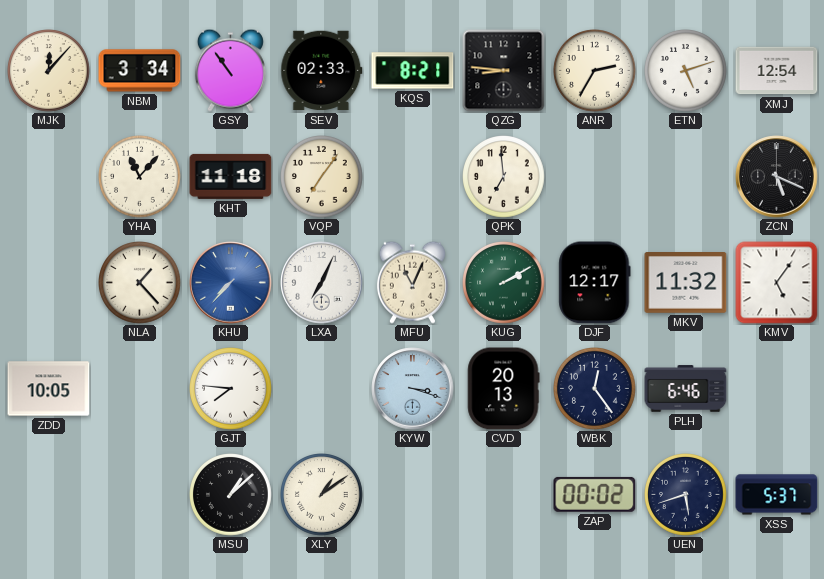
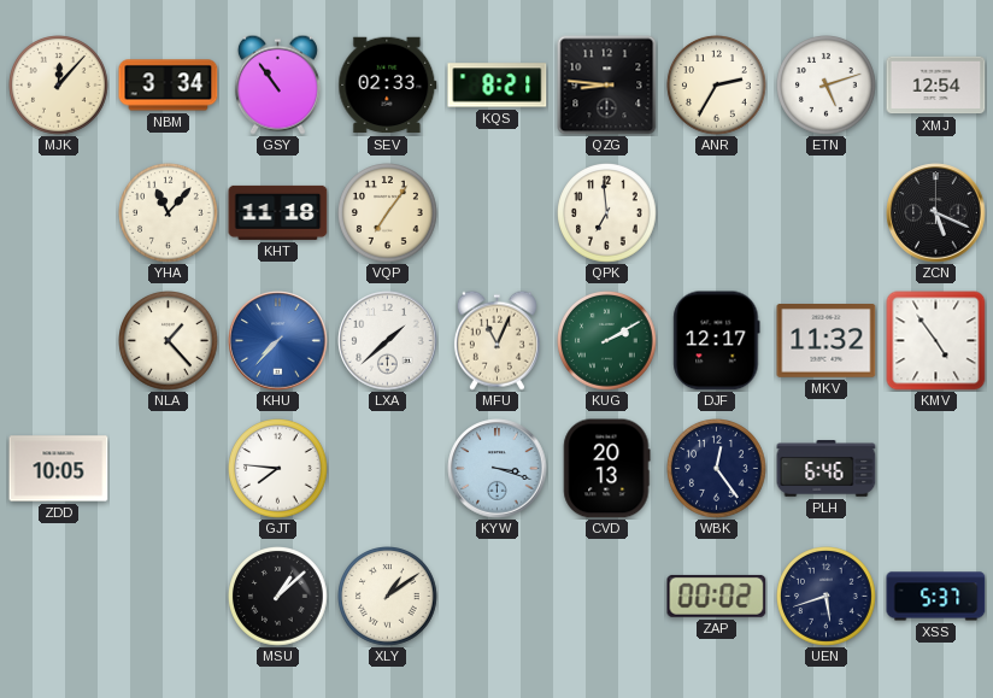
LXA: 7:04 -> 1:38 (388, 341)
KMV: 5:06 -> 4:54 (936, 341)
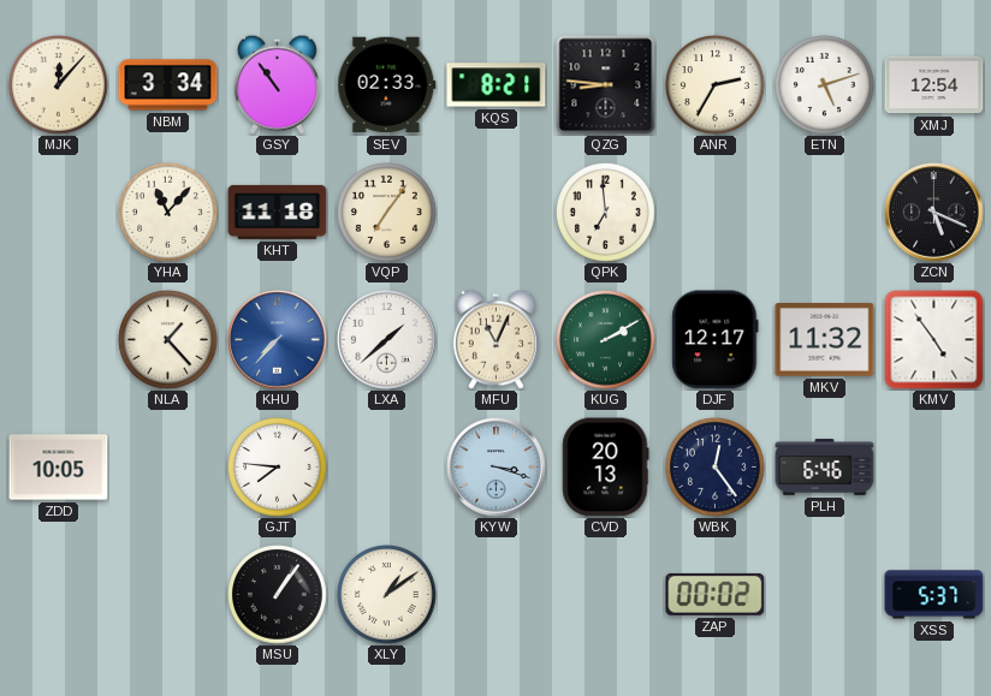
MSU: 1:08 -> 1:06 (278, 595)
UEN: 5:42 -> none (827, 597)
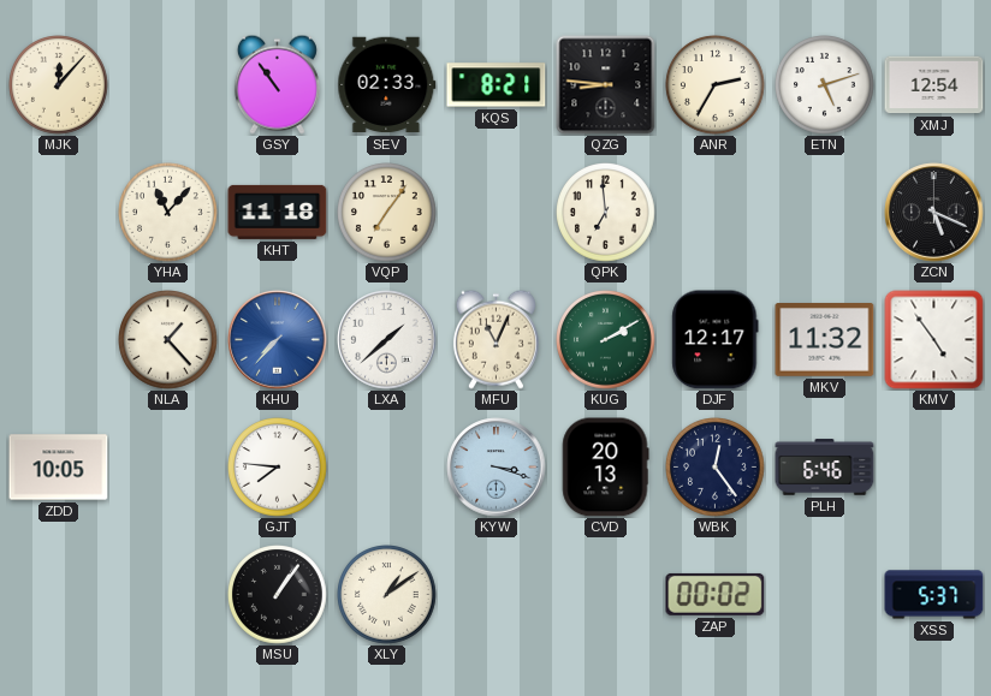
NBM: 3:34 -> none (168, 85)
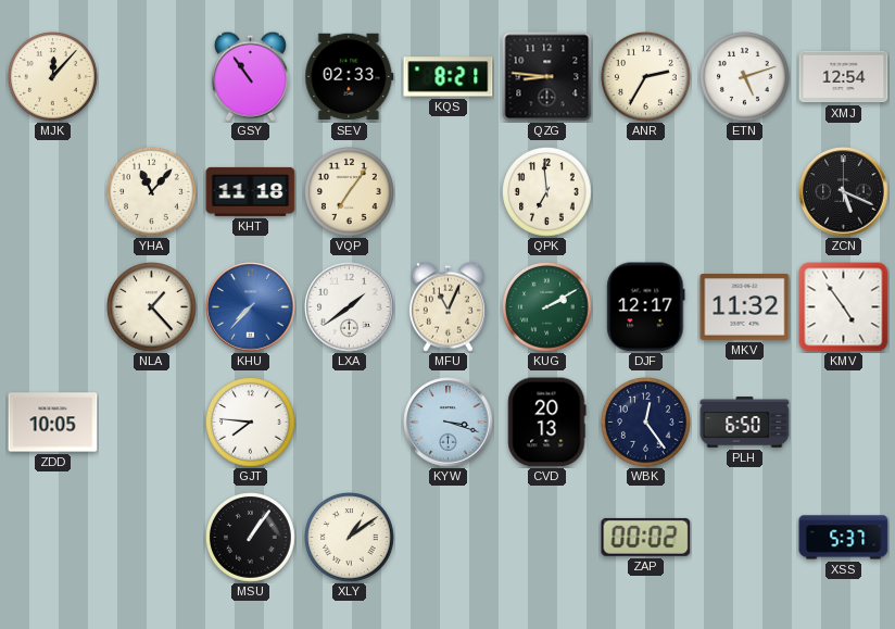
LXA: 1:38 -> 1:39 (350, 307)
PLH: 6:46 -> 6:50 (745, 423)
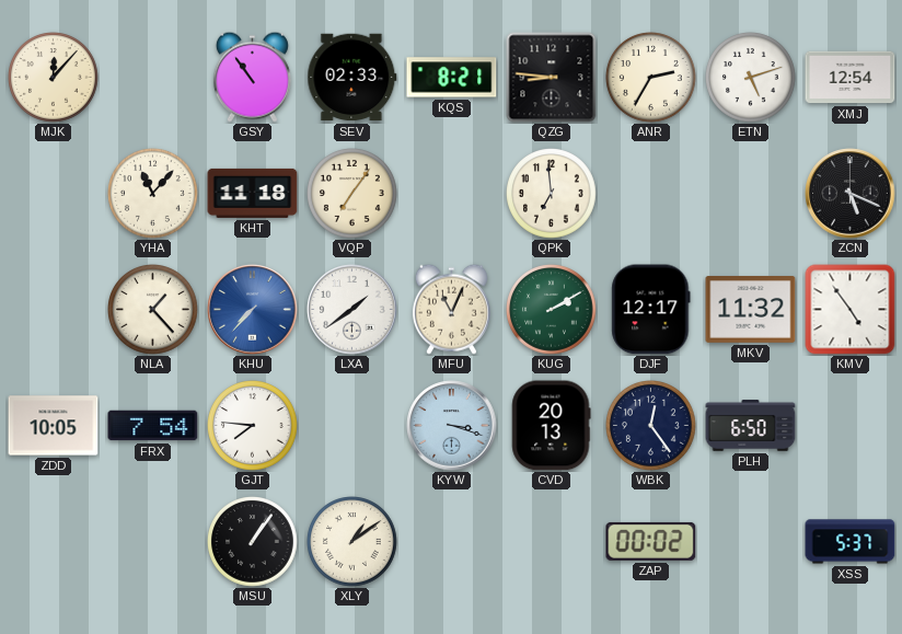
FRX: none -> 7:54 (153, 426)
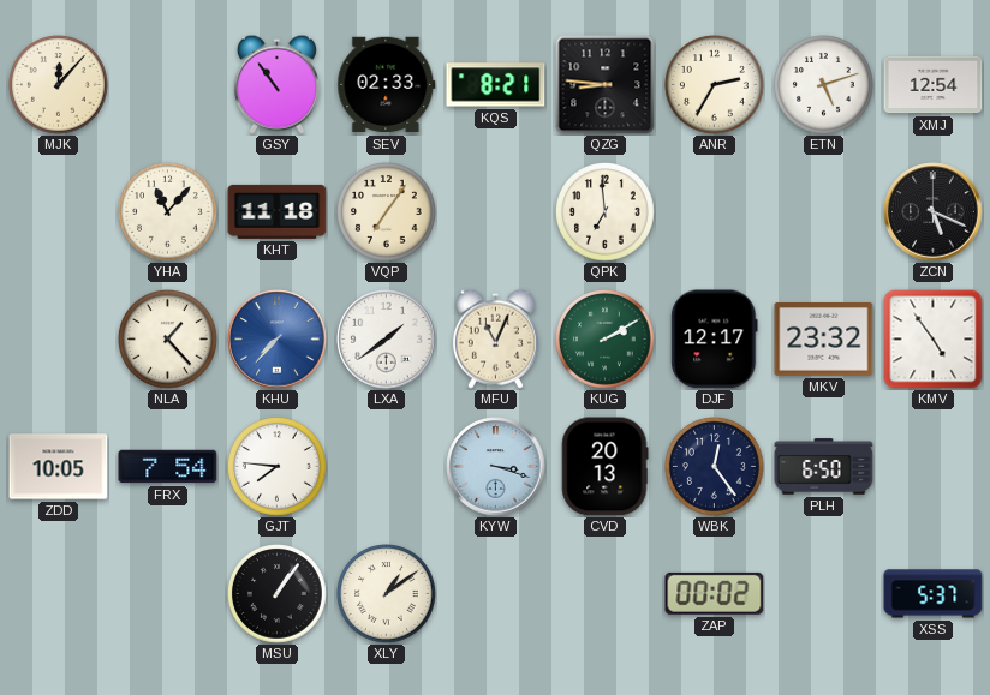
MKV: 11:32 -> 23:32 (824, 340)
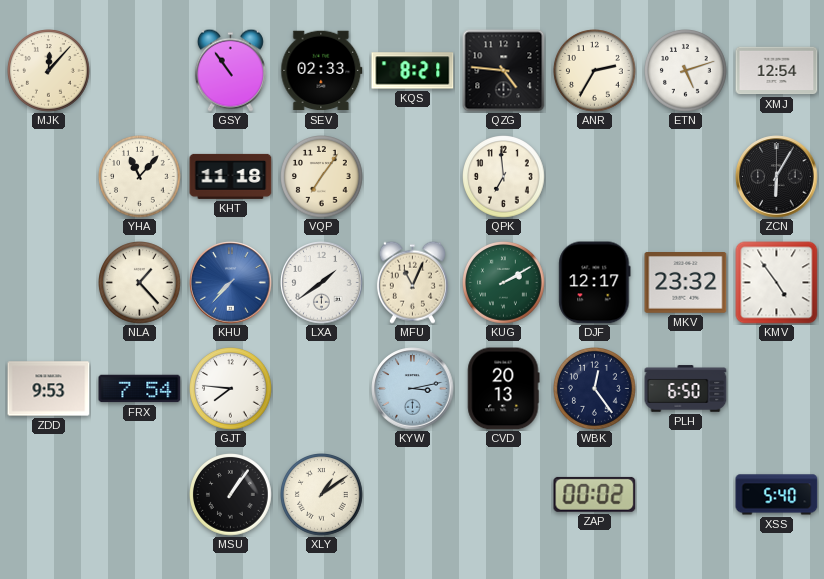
QZG: 8:46 -> 4:46 (504, 71)
ZCN: 5:19 -> 6:05 (777, 177)
ZDD: 10:05 -> 9:53 (49, 389)
KYW: 3:18 -> 3:13 (413, 389)
XSS: 5:37 -> 5:40 (777, 495)
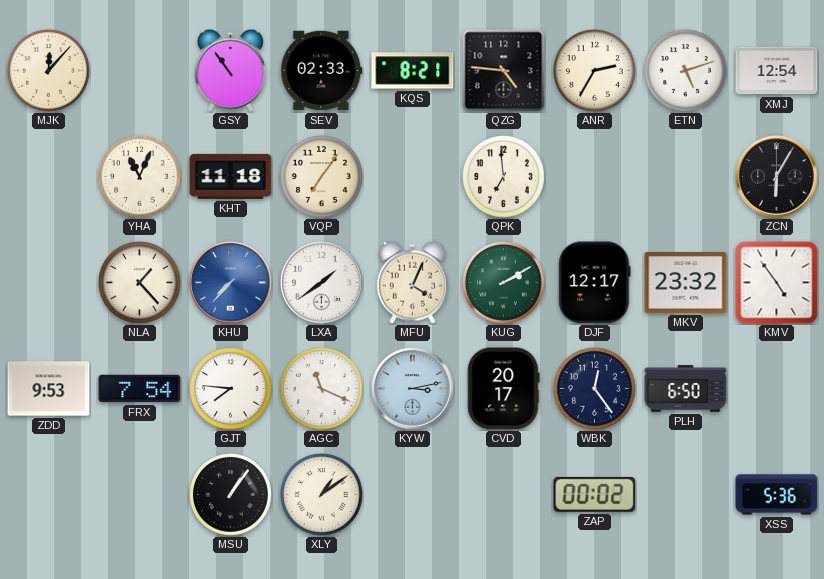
YHA: 11:07 -> 11:04 (140, 177)
MFU: 11:04 -> 4:04 (412, 282)
AGC: none -> 11:19 (322, 389)
CVD: 20:13 -> 20:17 (504, 389)
XSS: 5:40 -> 5:36 (777, 495)
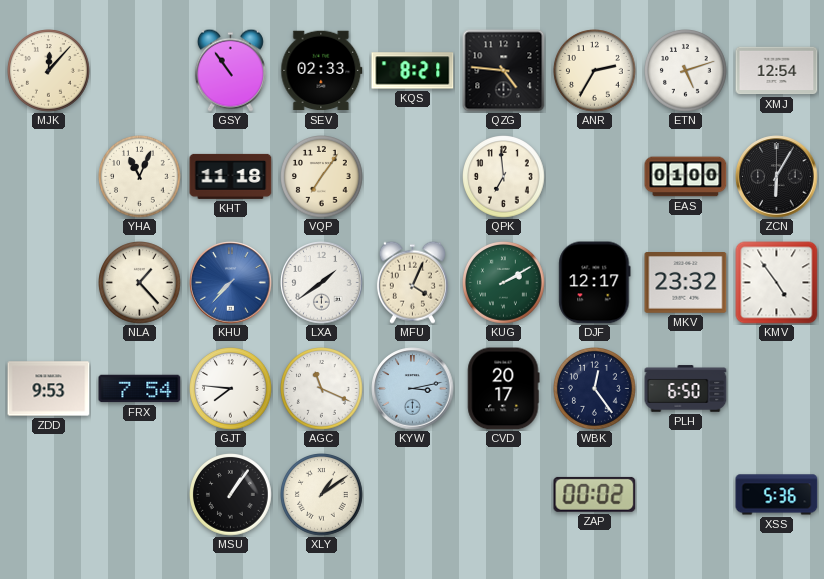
EAS: none -> 01:00 (686, 177)
